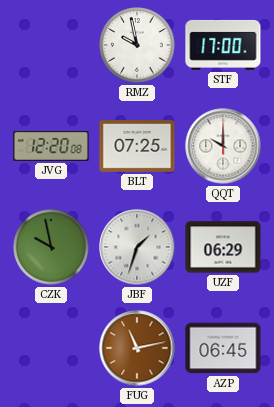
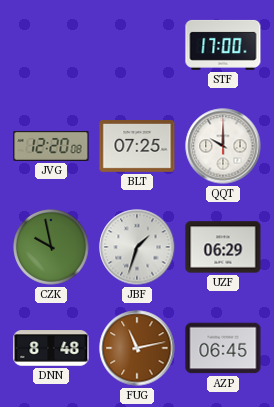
RMZ: 9:58 -> none (138, 46)
DNN: none -> 8:48 (51, 348)
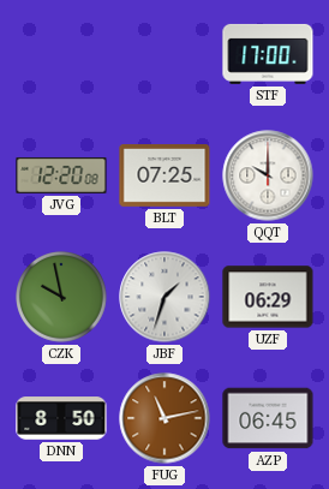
DNN: 8:48 -> 8:50 (61, 418)
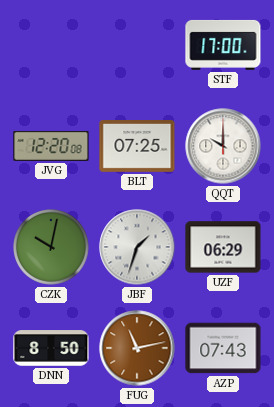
CZK: 9:58 -> 10:02 (52, 248)
AZP: 06:45 -> 07:43 (223, 348)
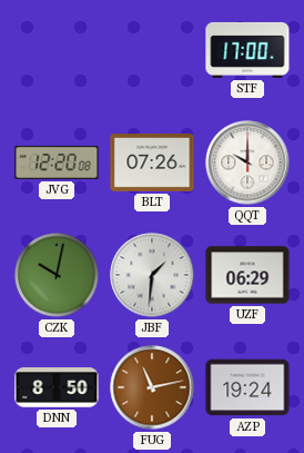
BLT: 07:25 -> 07:26 (152, 164)
JBF: 1:33 -> 1:31 (152, 275)
AZP: 07:43 -> 19:24 (247, 387)
